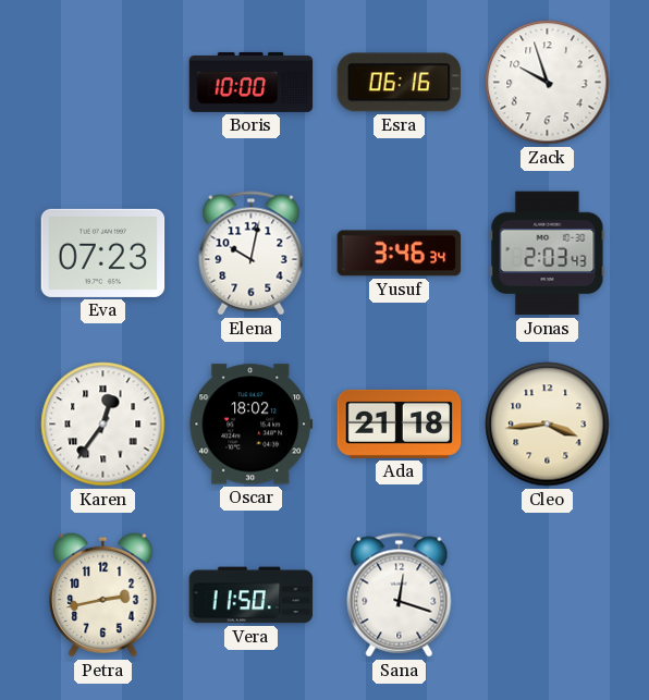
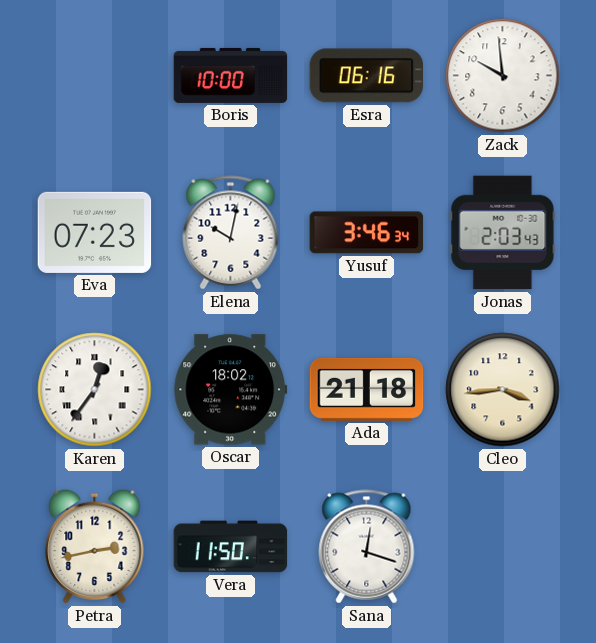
Zack: 9:57 -> 9:59 (503, 76)
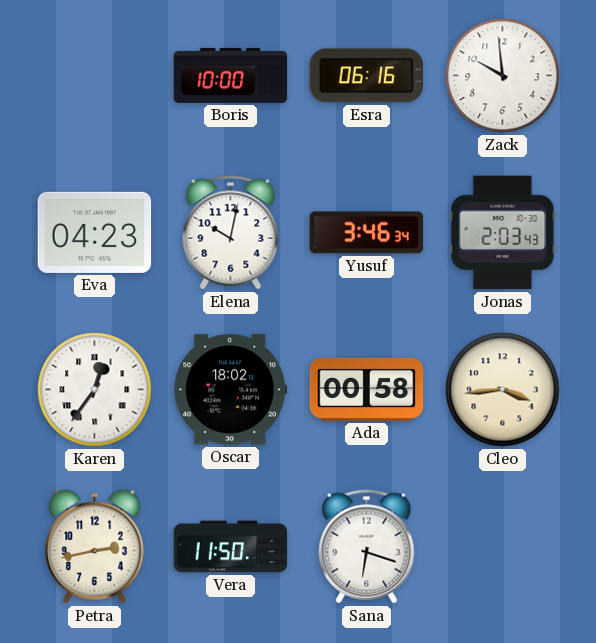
Eva: 07:23 -> 04:23 (95, 232)
Ada: 21:18 -> 00:58 (367, 389)
Sana: 12:18 -> 6:18 (367, 547)
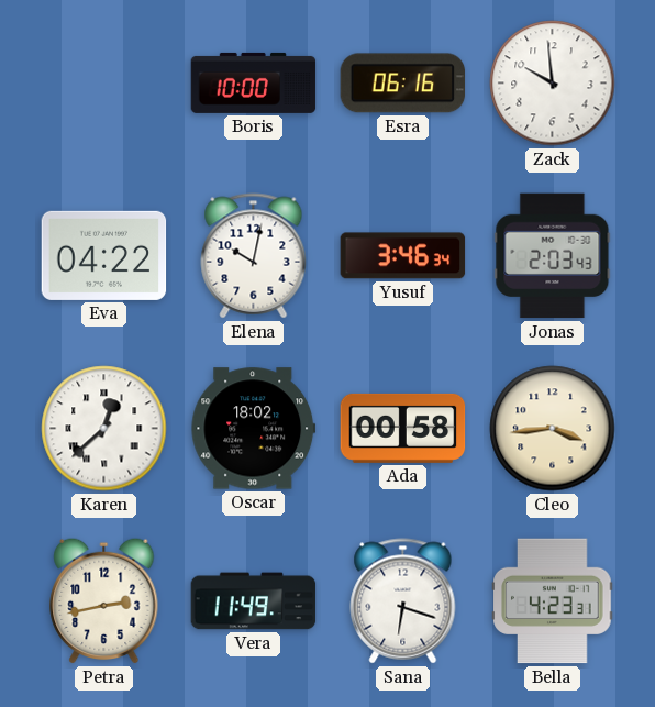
Eva: 04:23 -> 04:22 (104, 255)
Karen: 12:36 -> 12:38 (104, 429)
Vera: 11:50 -> 11:49 (254, 601)
Bella: none -> 4:23 (553, 601)
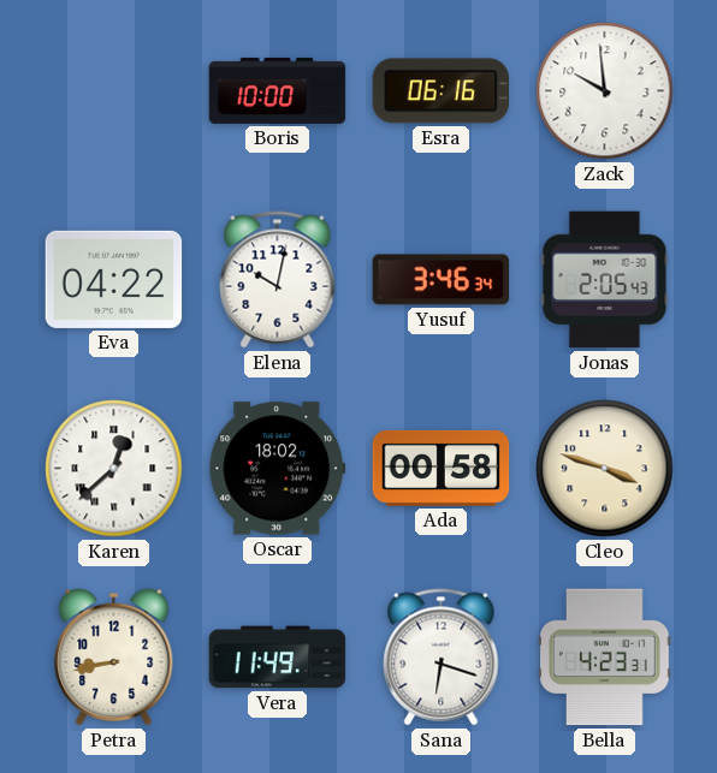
Jonas: 2:03 -> 2:05 (605, 280)
Cleo: 3:44 -> 3:48 (605, 469)
Petra: 2:43 -> 8:43 (114, 656)
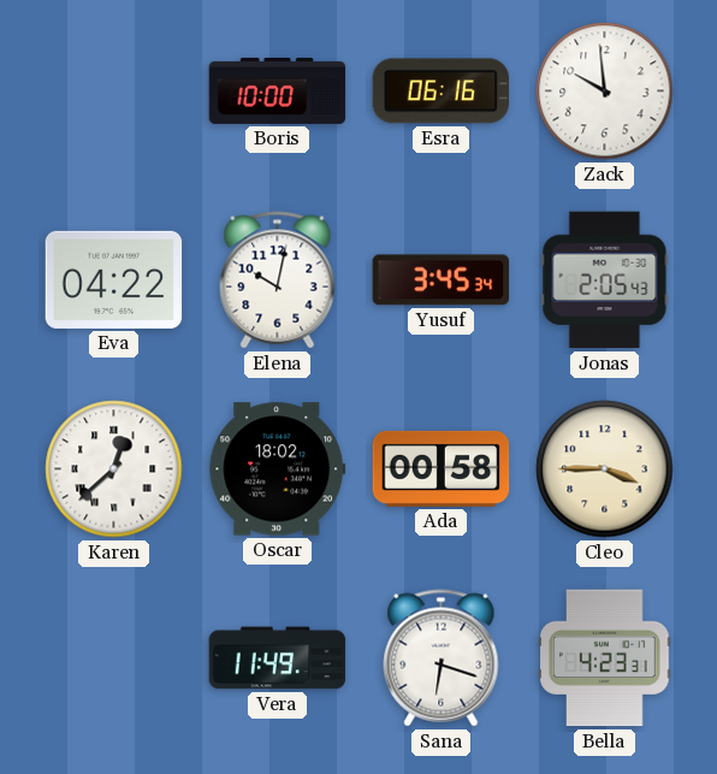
Yusuf: 3:46 -> 3:45 (442, 280)
Cleo: 3:48 -> 3:45 (605, 469)
Petra: 8:43 -> none (114, 656)
